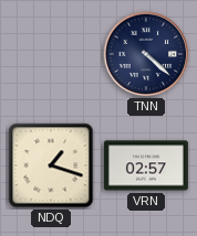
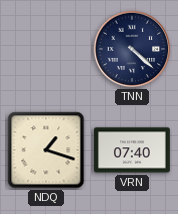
VRN: 02:57 -> 07:40 (132, 150)
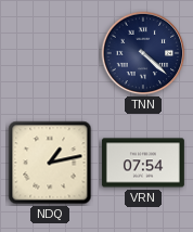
NDQ: 1:18 -> 1:13 (50, 163)
VRN: 07:40 -> 07:54 (143, 163)
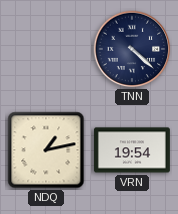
VRN: 07:54 -> 19:54 (132, 150)
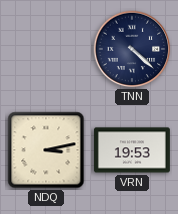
NDQ: 1:13 -> 3:13 (46, 150)
VRN: 19:54 -> 19:53 (132, 150)
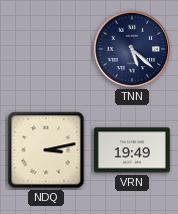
TNN: 4:22 -> 5:22 (132, 49)
VRN: 19:53 -> 19:49 (132, 150)
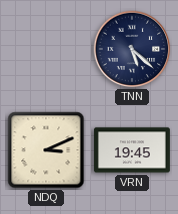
NDQ: 3:13 -> 3:11 (46, 150)
VRN: 19:49 -> 19:45 (132, 150)
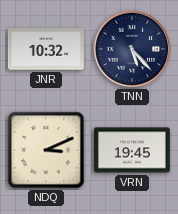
JNR: none -> 10:32 (46, 49)
TNN: 5:22 -> 5:23 (132, 49)
